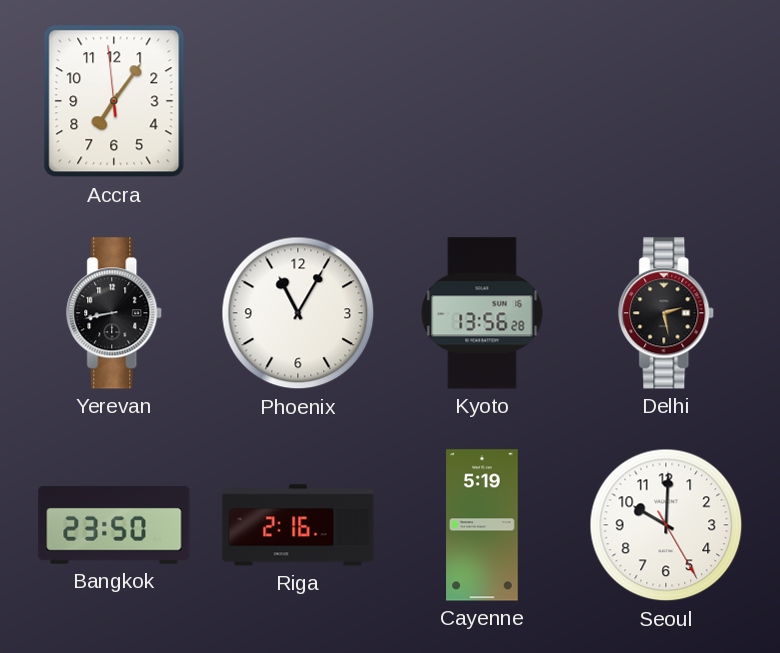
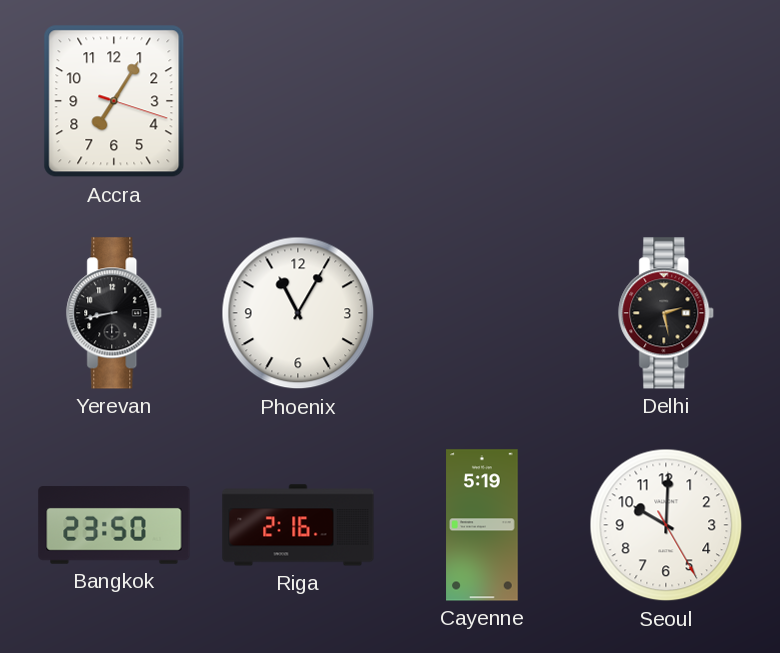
Accra: 7:05:59 -> 7:05:18 (114, 101)
Kyoto: 13:56 -> none (482, 313)
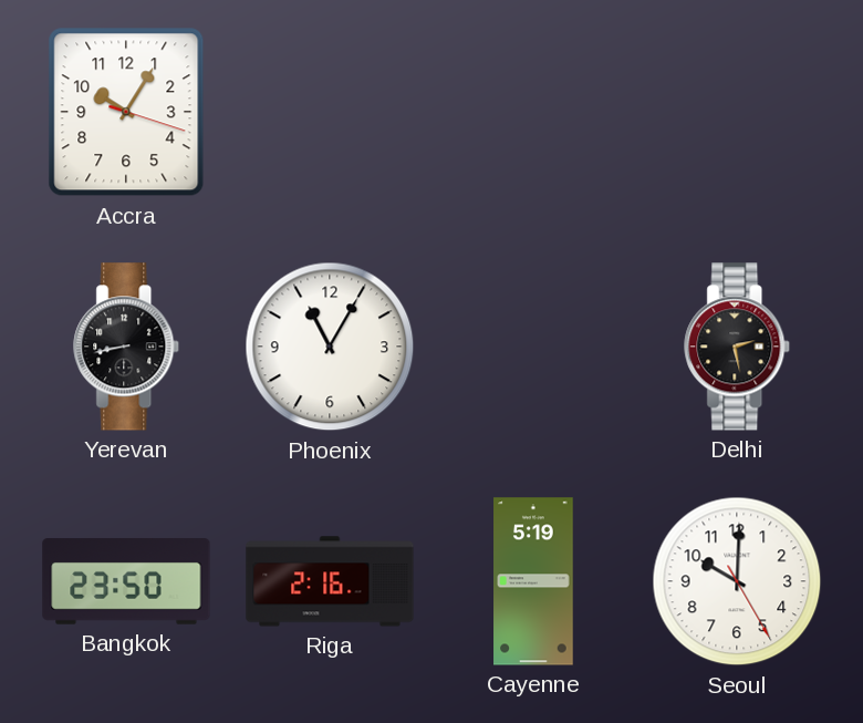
Accra: 7:05 -> 10:05 (126, 112)
